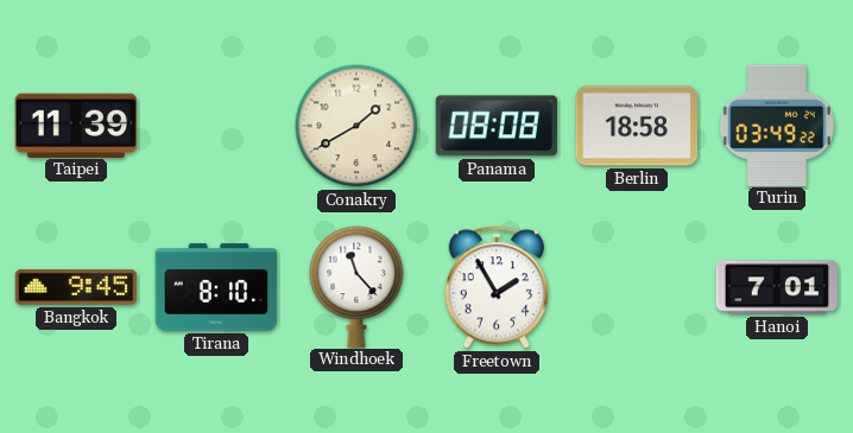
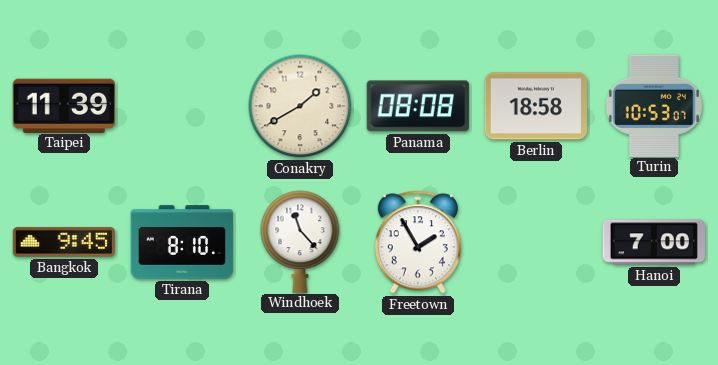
Turin: 03:49 -> 10:53 (654, 105)
Hanoi: 7:01 -> 7:00 (653, 242)
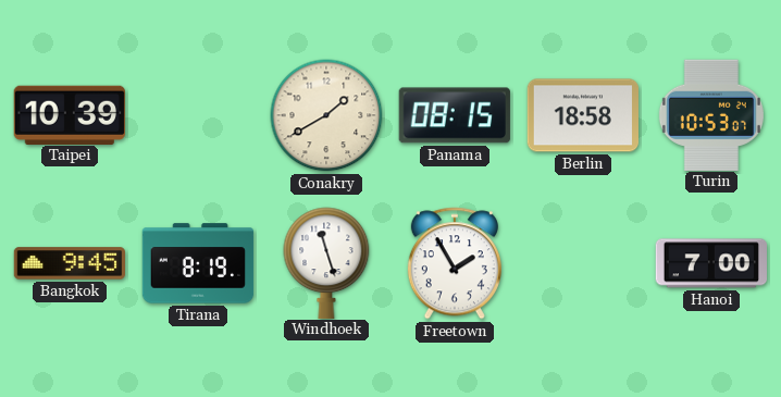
Taipei: 11:39 -> 10:39 (70, 114)
Panama: 08:08 -> 08:15 (455, 115)
Tirana: 8:10 -> 8:19 (198, 263)
Windhoek: 11:23 -> 11:27 (326, 262)
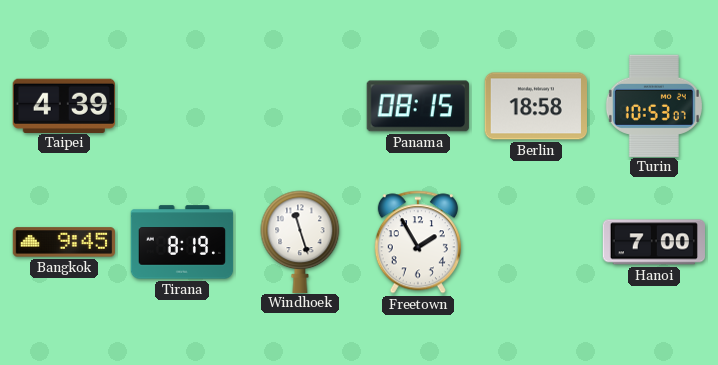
Taipei: 10:39 -> 4:39 (64, 105)
Conakry: 1:40 -> none (326, 115)
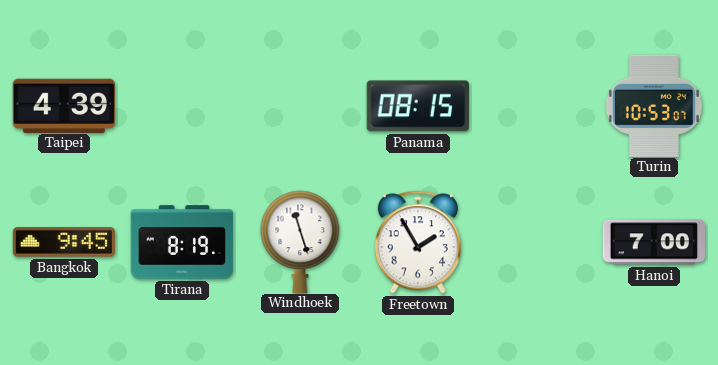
Berlin: 18:58 -> none (535, 106)
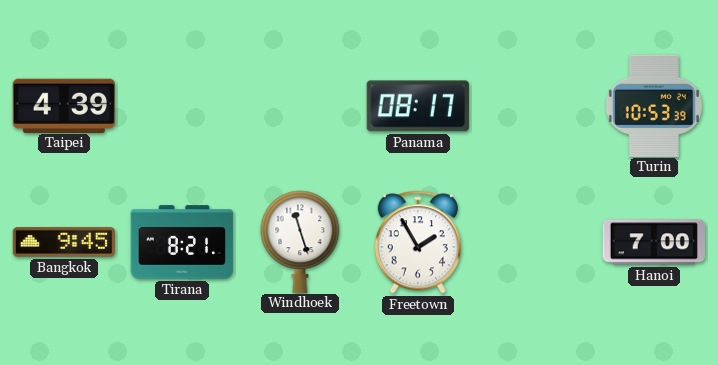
Panama: 08:15 -> 08:17 (418, 106)
Turin: 10:53:07 -> 10:53:39 (654, 105)
Tirana: 8:19 -> 8:21 (182, 242)
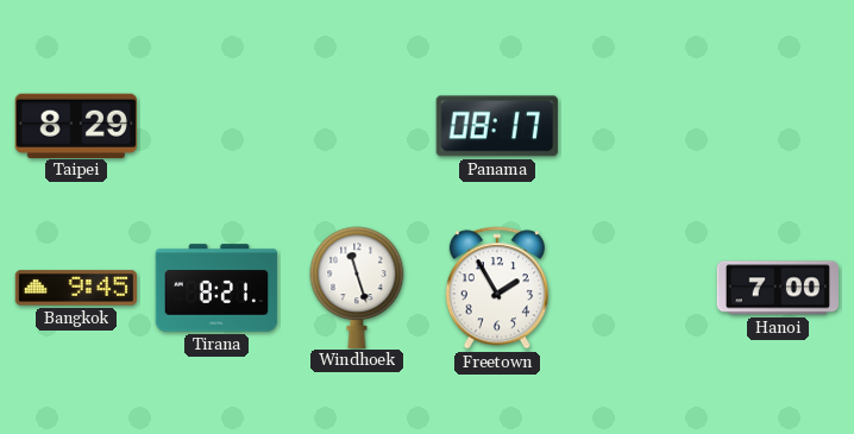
Taipei: 4:39 -> 8:29 (76, 125)
Turin: 10:53 -> none (654, 105)
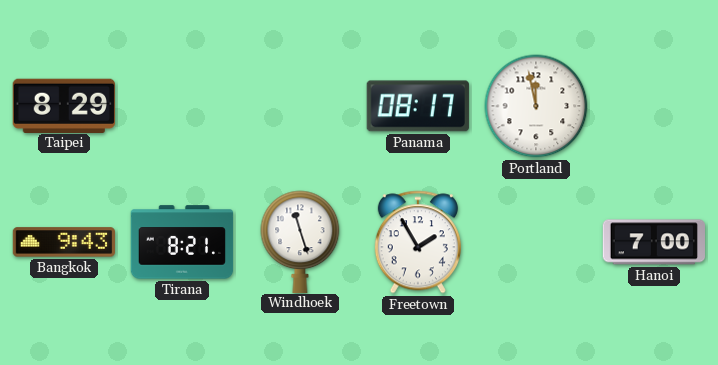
Portland: none -> 11:58 (536, 106)
Bangkok: 9:45 -> 9:43 (64, 242)
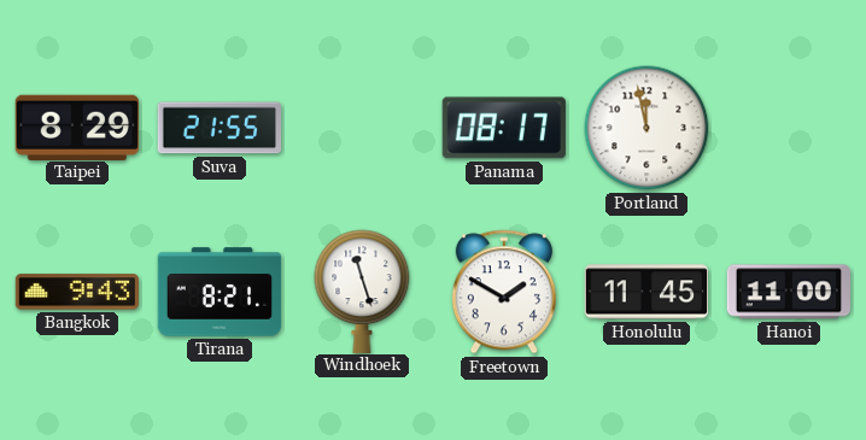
Suva: none -> 21:55 (218, 128)
Freetown: 1:55 -> 1:50 (504, 292)
Honolulu: none -> 11:45 (645, 292)
Hanoi: 7:00 -> 11:00 (788, 292)
